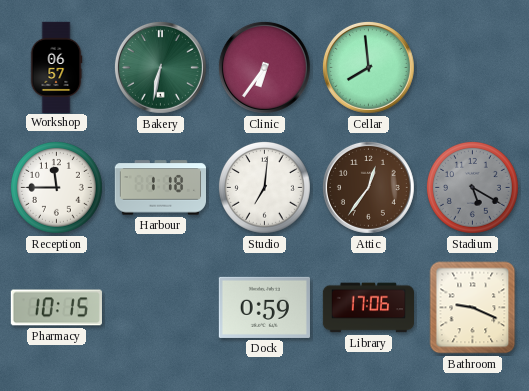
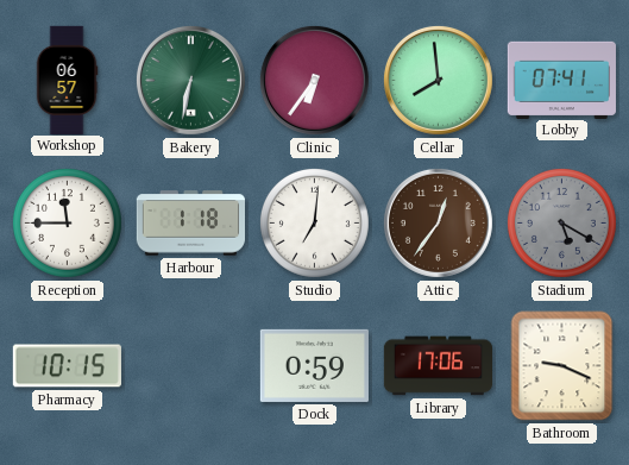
Lobby: none -> 07:41 (561, 80)
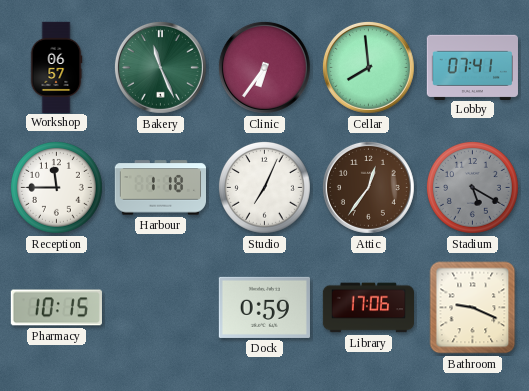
Bakery: 6:32 -> 11:26 (160, 67)
Studio: 7:01 -> 7:04 (264, 187)
